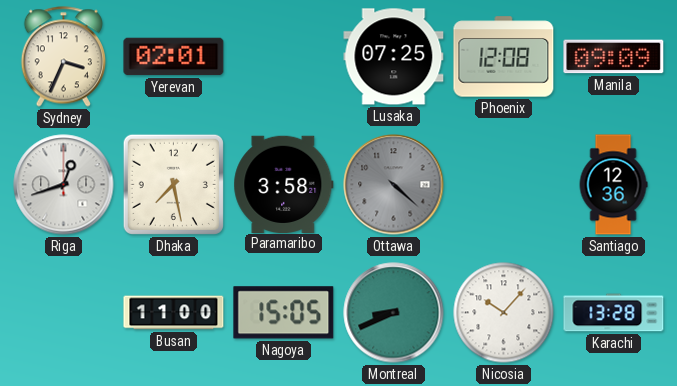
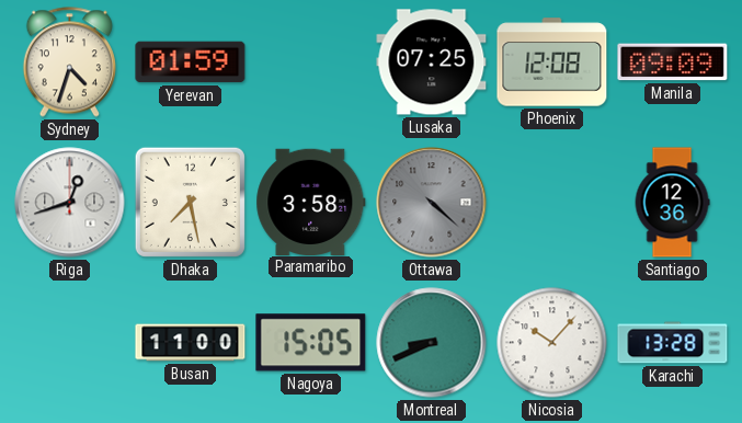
Sydney: 3:34 -> 4:33 (69, 62)
Yerevan: 02:01 -> 01:59 (191, 62)
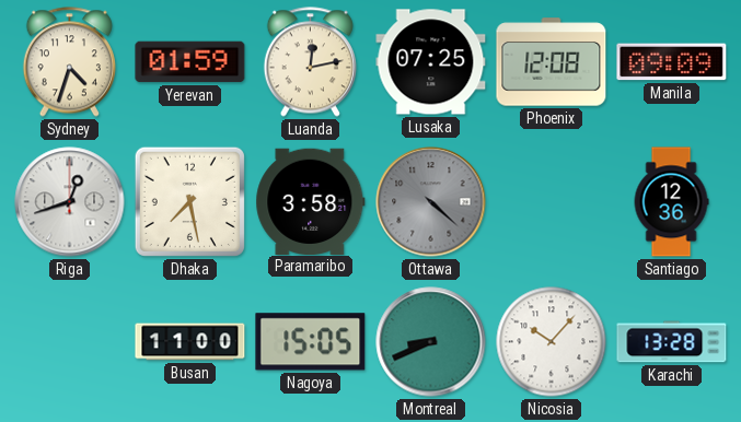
Luanda: none -> 12:13 (310, 62)
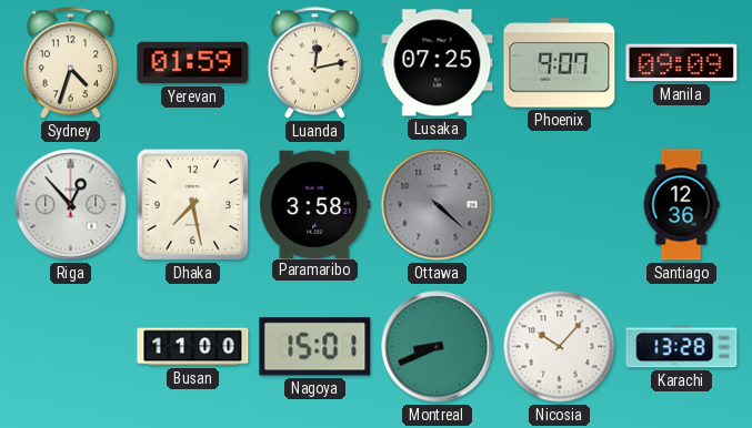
Phoenix: 12:08 -> 9:07 (560, 63)
Riga: 12:42 -> 12:53 (71, 205)
Nagoya: 15:05 -> 15:01 (315, 347)
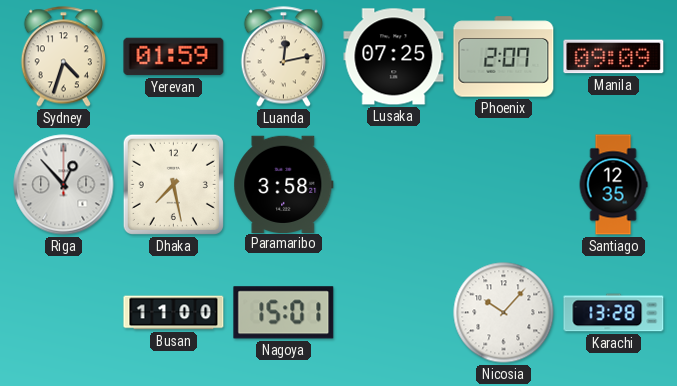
Phoenix: 9:07 -> 2:07 (504, 57)
Ottawa: 4:22 -> none (438, 205)
Santiago: 12:36 -> 12:35 (613, 185)
Montreal: 8:41 -> none (438, 347)
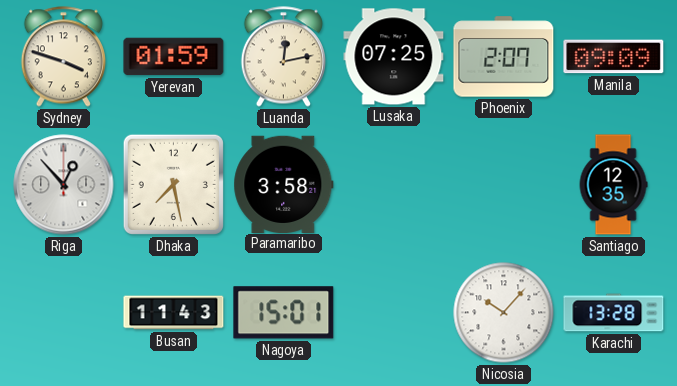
Sydney: 4:33 -> 3:48 (63, 57)
Busan: 11:00 -> 11:43 (174, 313)
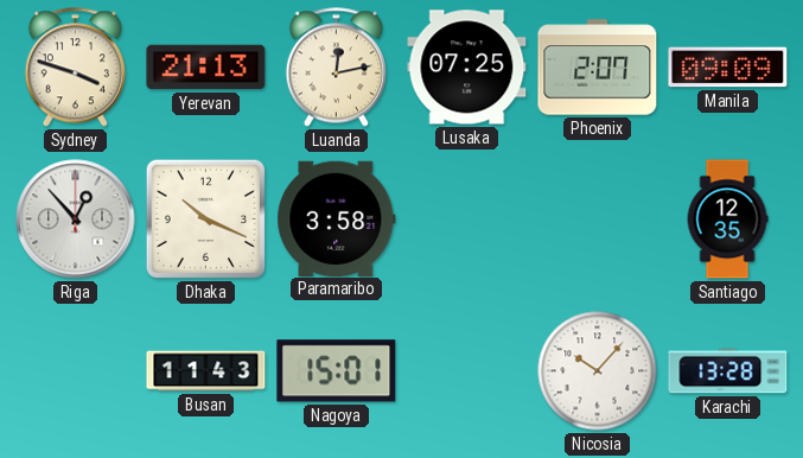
Yerevan: 01:59 -> 21:13 (206, 68)
Dhaka: 7:28 -> 10:19 (205, 218)
